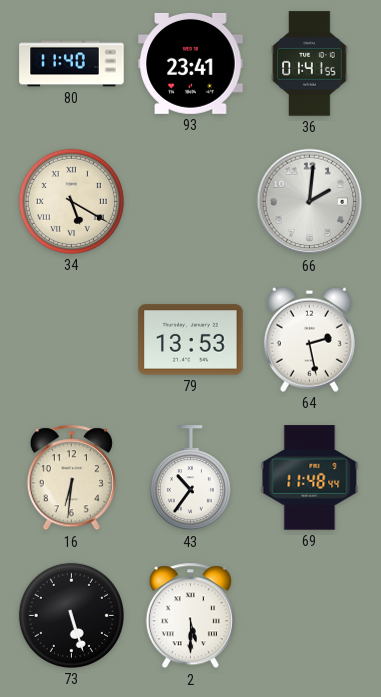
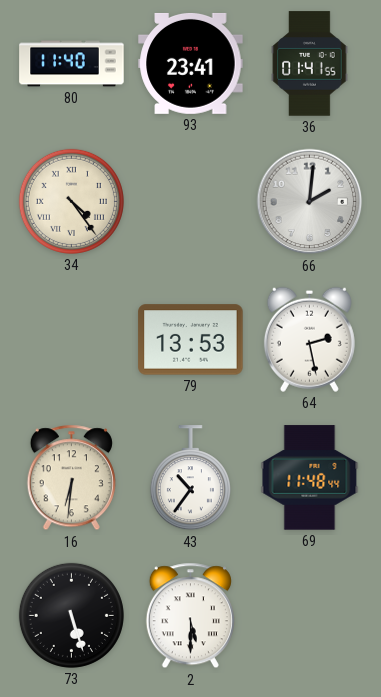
34: 5:20 -> 4:24 (71, 201)
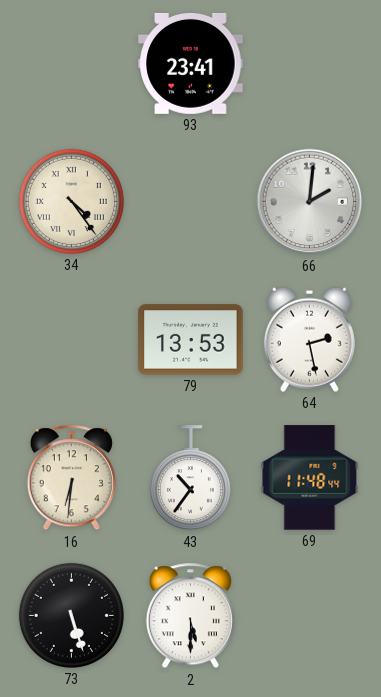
80: 11:40 -> none (72, 64)
36: 01:41 -> none (310, 64)
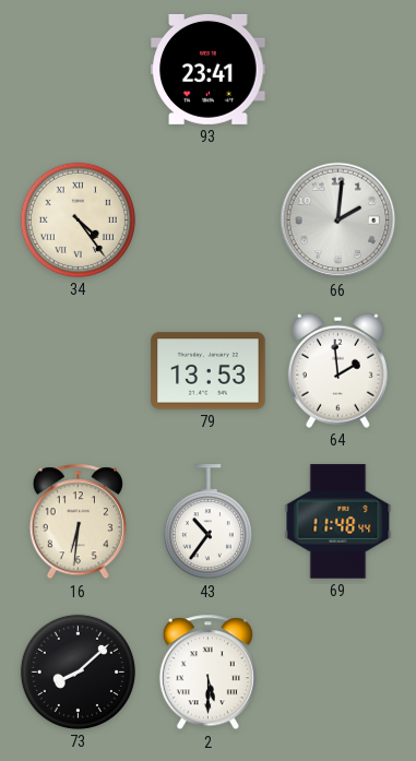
64: 2:28 -> 1:59 (337, 370)
73: 5:27 -> 8:08 (78, 671)
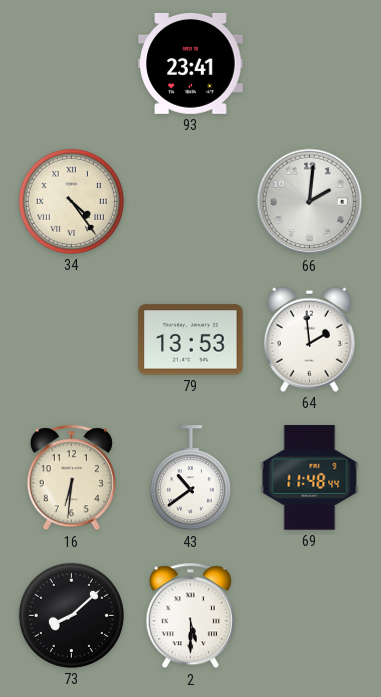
43: 10:36 -> 10:39 (190, 478)
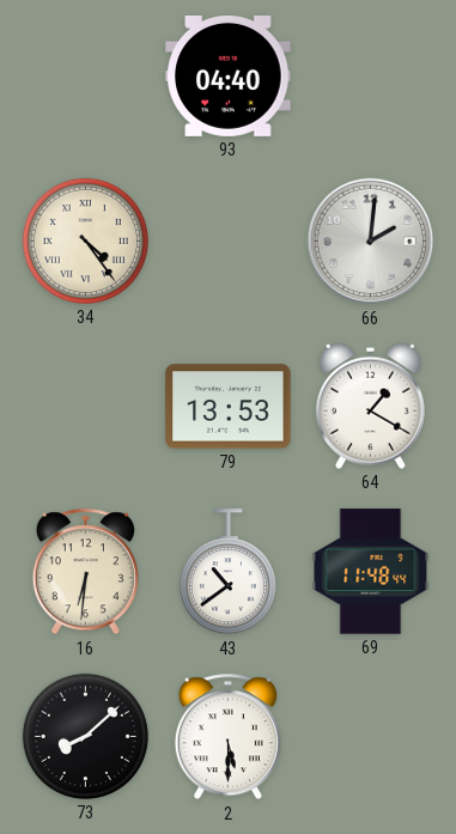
93: 23:41 -> 04:40 (229, 75)
64: 1:59 -> 1:20 (370, 406)
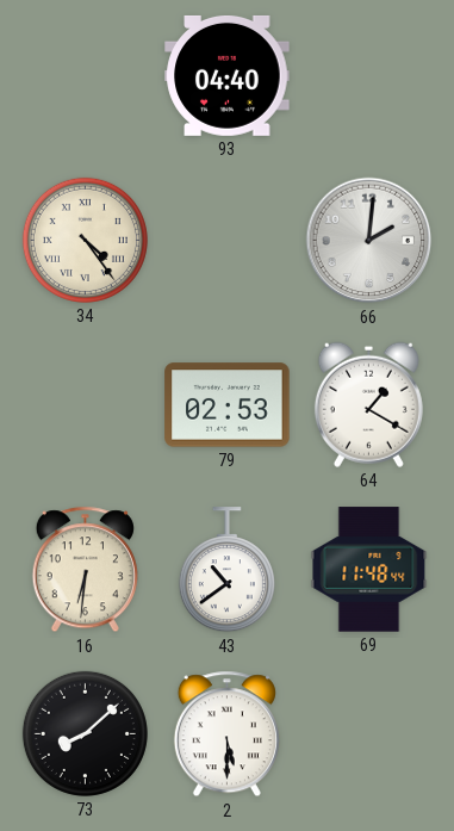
79: 13:53 -> 02:53 (228, 405)
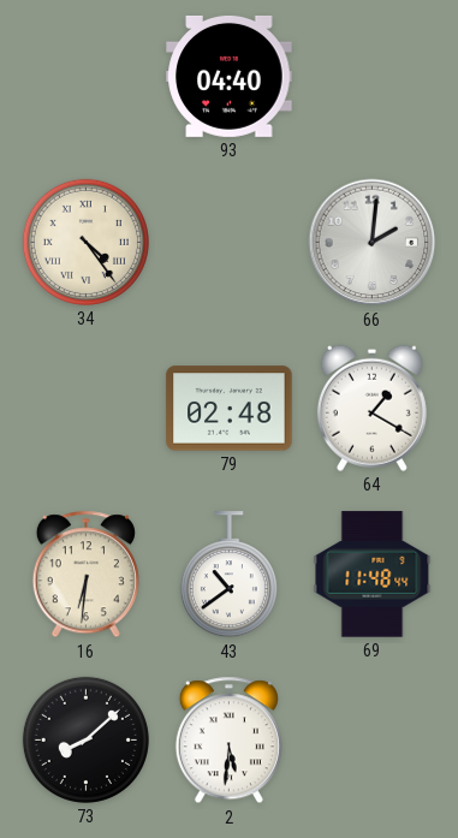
79: 02:53 -> 02:48 (230, 409)
2: 5:30 -> 5:31 (228, 741)
